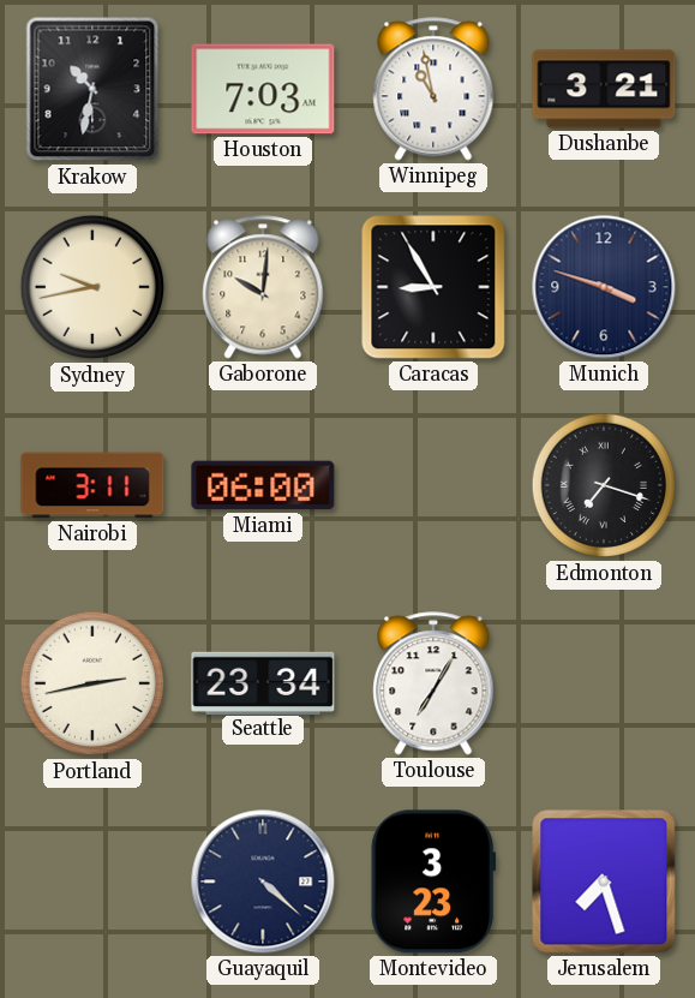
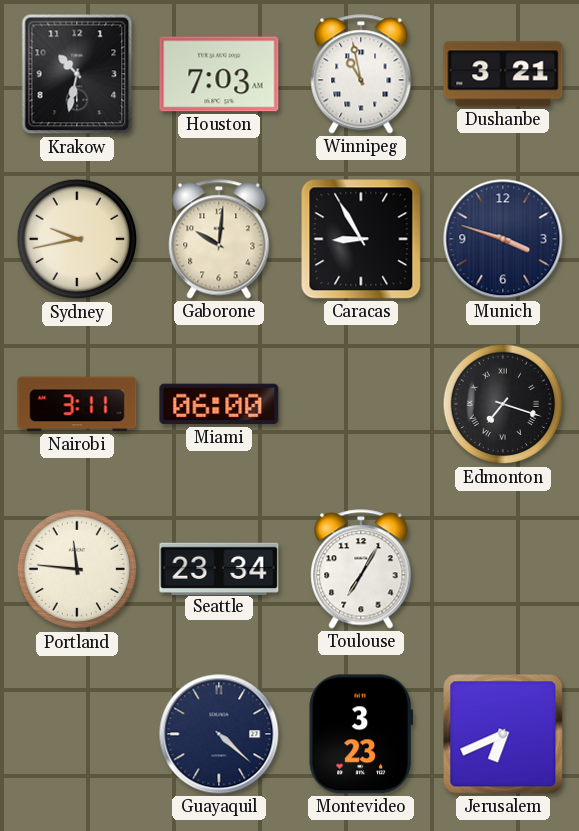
Portland: 2:43 -> 11:46 (77, 569)
Jerusalem: 7:27 -> 6:41 (503, 734)
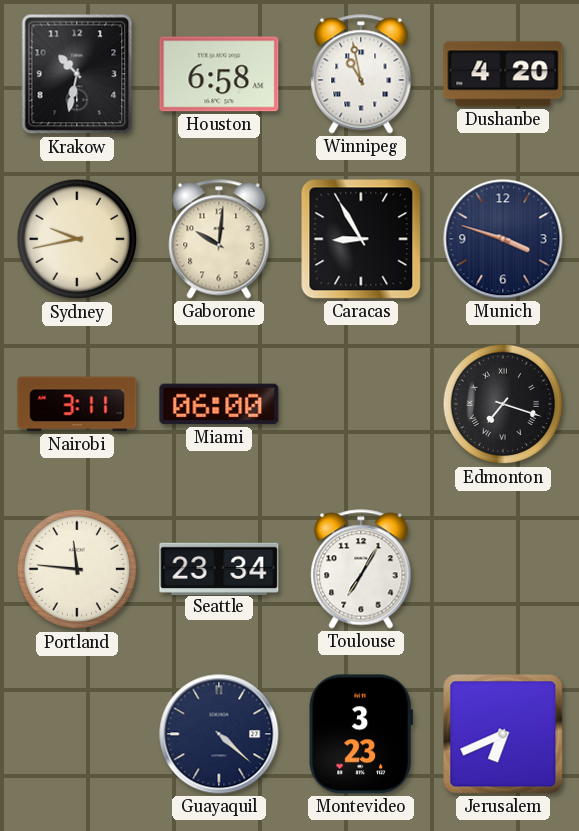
Houston: 7:03 -> 6:58 (219, 74)
Dushanbe: 3:21 -> 4:20 (503, 74)
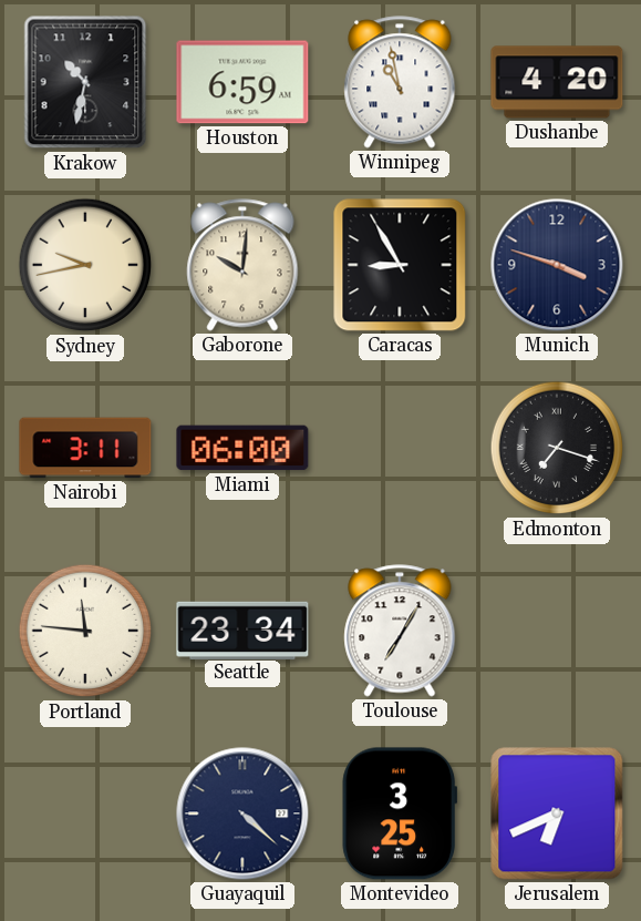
Houston: 6:58 -> 6:59 (242, 82)
Montevideo: 3:23 -> 3:25 (400, 813)
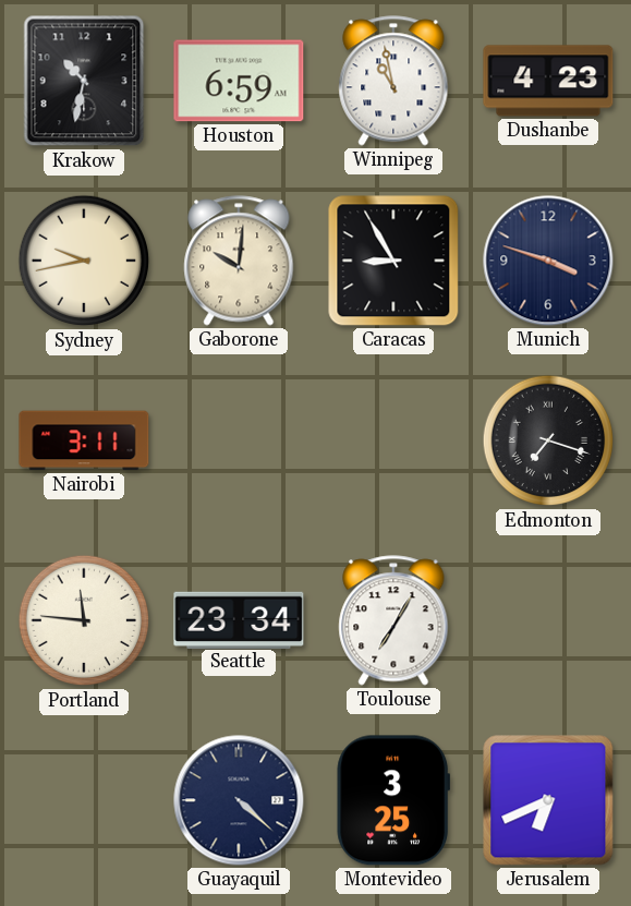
Dushanbe: 4:20 -> 4:23 (548, 81)
Miami: 06:00 -> none (242, 448)
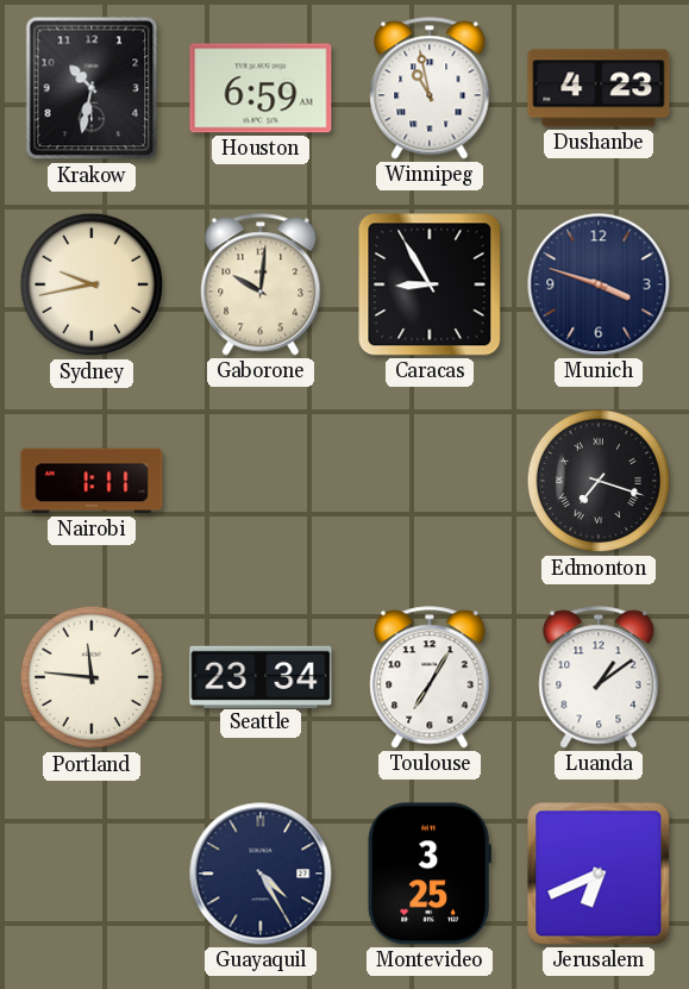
Nairobi: 3:11 -> 1:11 (92, 481)
Luanda: none -> 1:09 (599, 677)
Guayaquil: 4:22 -> 4:25 (261, 874)
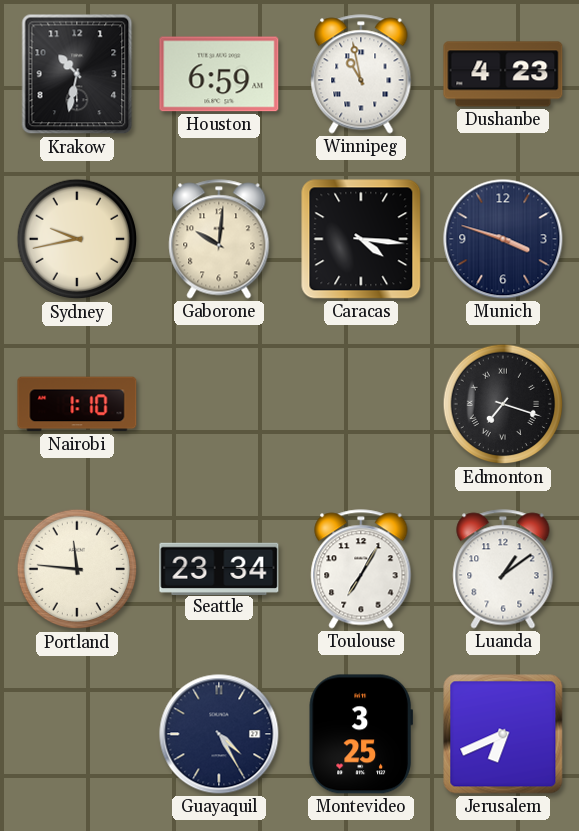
Caracas: 8:55 -> 4:16 (361, 239)
Nairobi: 1:11 -> 1:10 (77, 404)
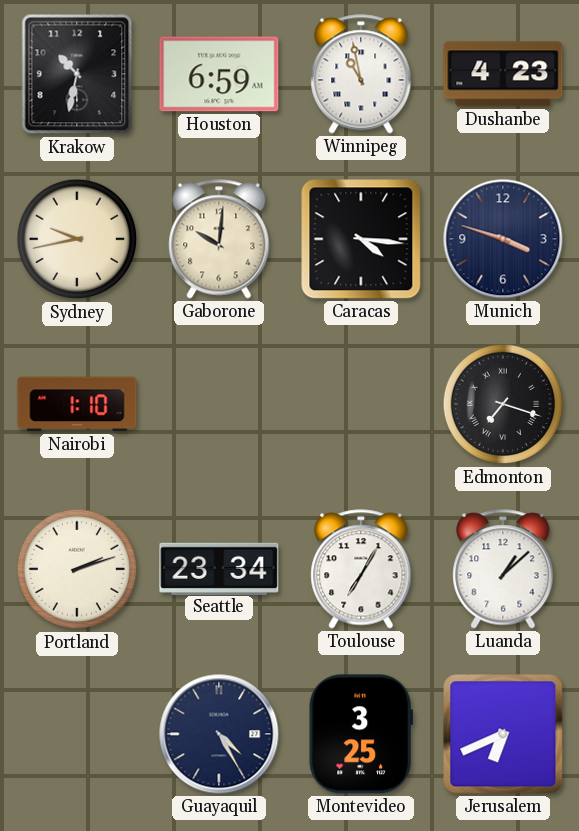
Portland: 11:46 -> 2:12 (77, 569)
Luanda: 1:09 -> 1:08 (503, 569)
